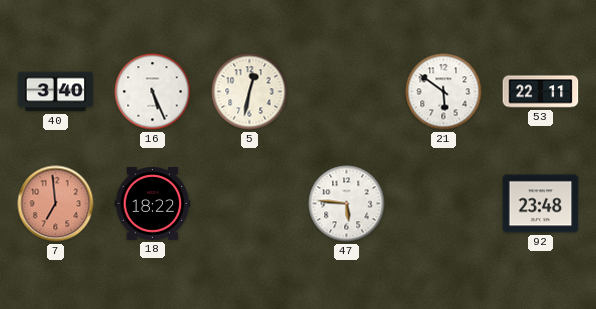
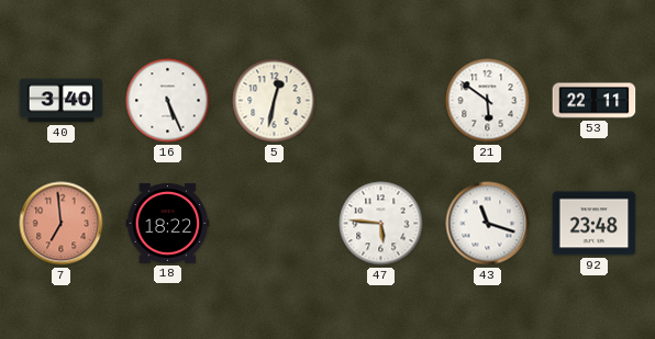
43: none -> 11:18 (488, 224)
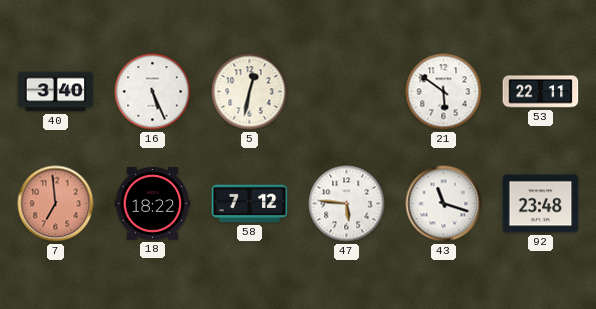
58: none -> 7:12 (250, 204)
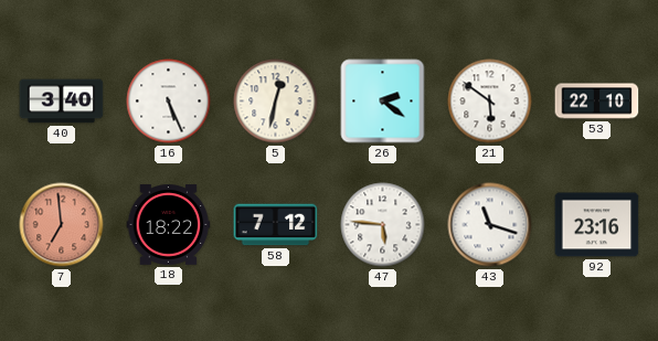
26: none -> 2:21 (383, 102)
53: 22:11 -> 22:10 (597, 102)
92: 23:48 -> 23:16 (597, 225)
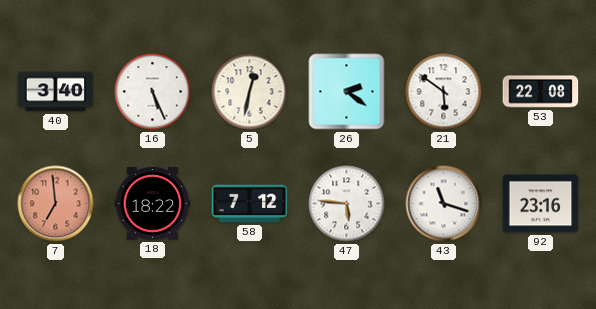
53: 22:10 -> 22:08 (541, 92)
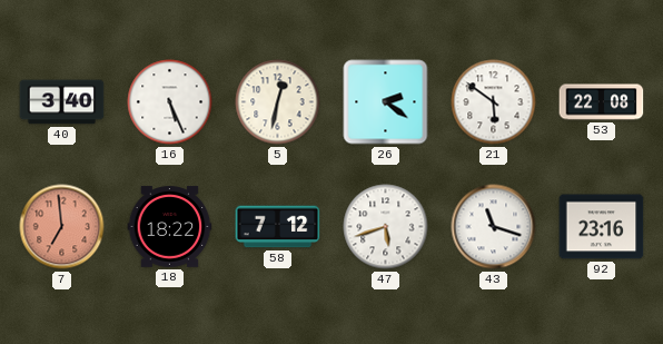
47: 5:46 -> 5:42 (386, 227)
